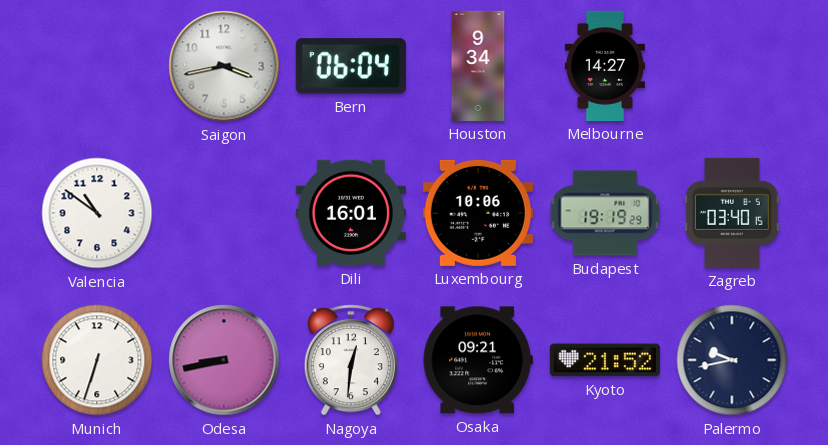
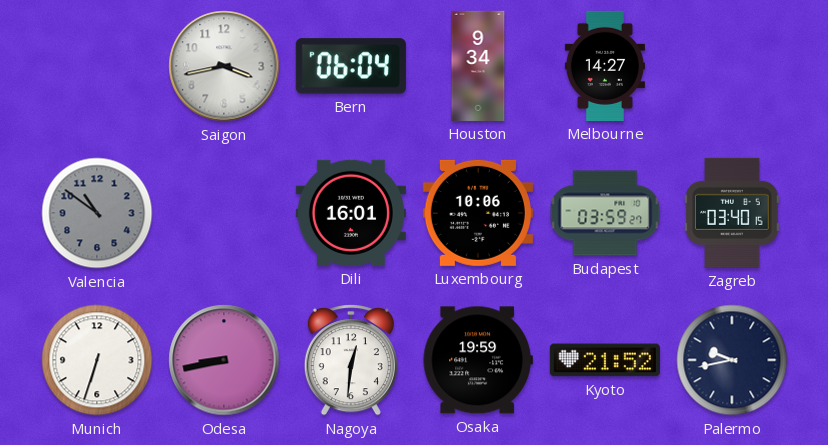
Valencia dial: white -> grey (97, 213)
Budapest: 19:19 -> 03:59 (605, 213)
Osaka: 09:21 -> 19:59 (478, 360)
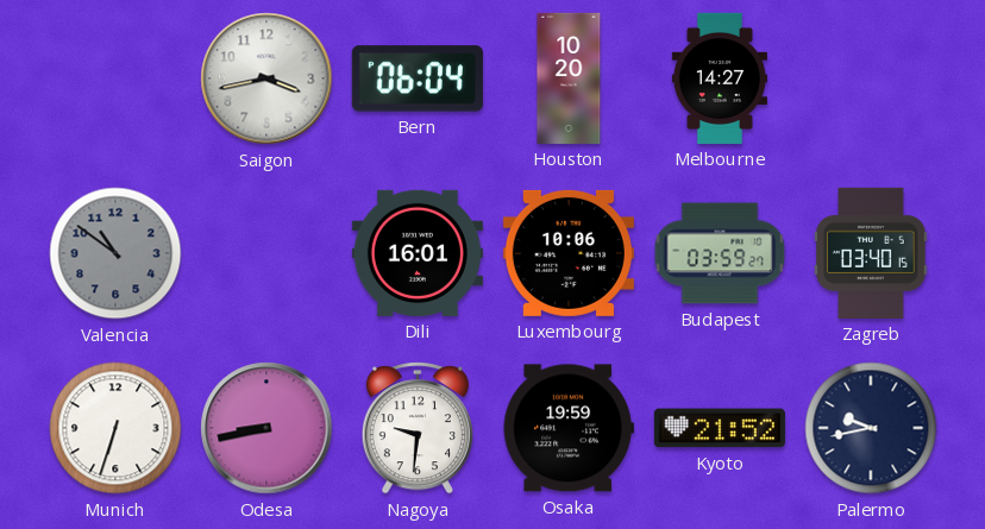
Houston: 9:34 -> 10:20 (569, 78)
Nagoya: 12:31 -> 9:31 (418, 428)
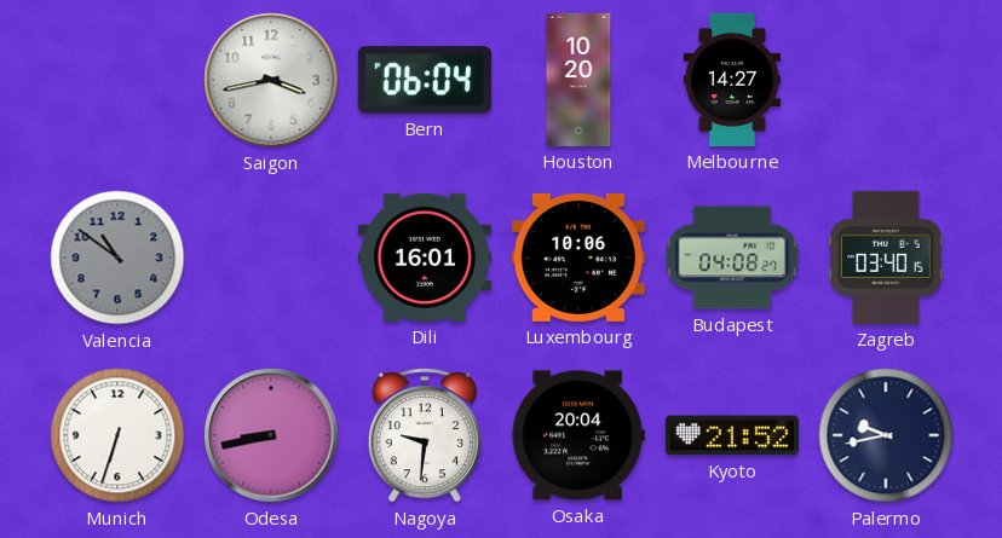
Budapest: 03:59 -> 04:08 (732, 258)
Osaka: 19:59 -> 20:04 (578, 435)
